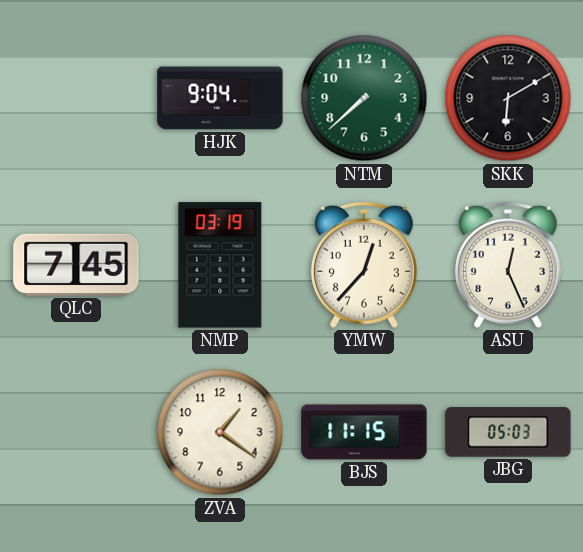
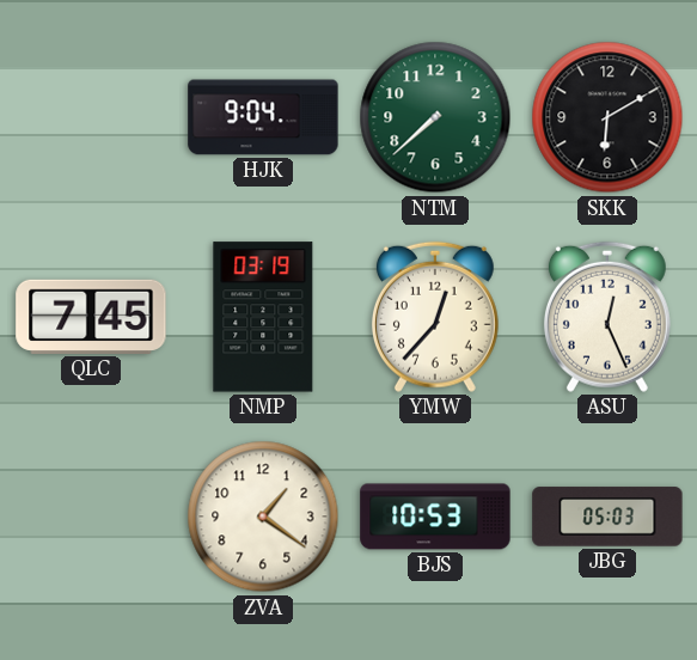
BJS: 11:15 -> 10:53 (435, 517)
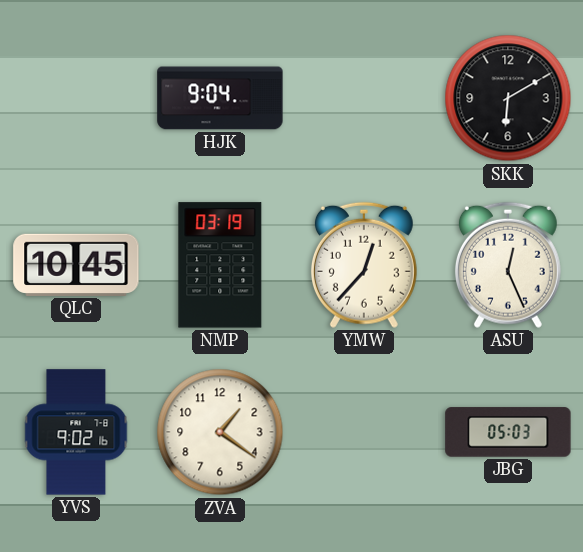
NTM: 7:38 -> none (435, 117)
QLC: 7:45 -> 10:45 (76, 265)
YVS: none -> 9:02 (76, 432)
BJS: 10:53 -> none (435, 517)
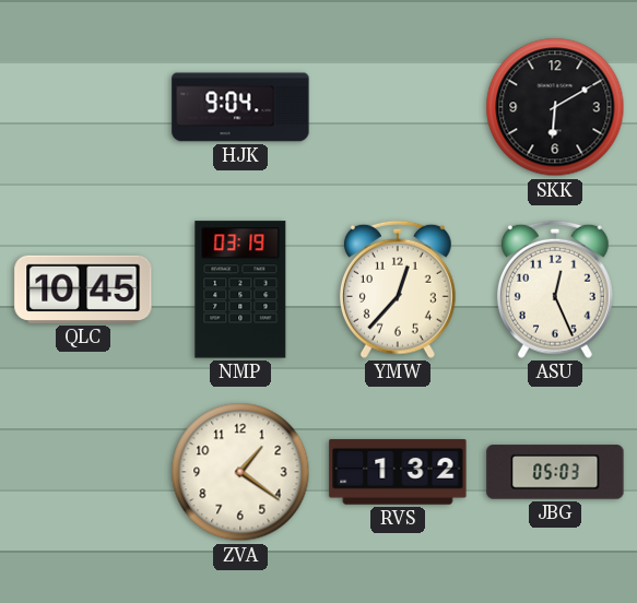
YVS: 9:02 -> none (76, 432)
RVS: none -> 1:32 (398, 472)
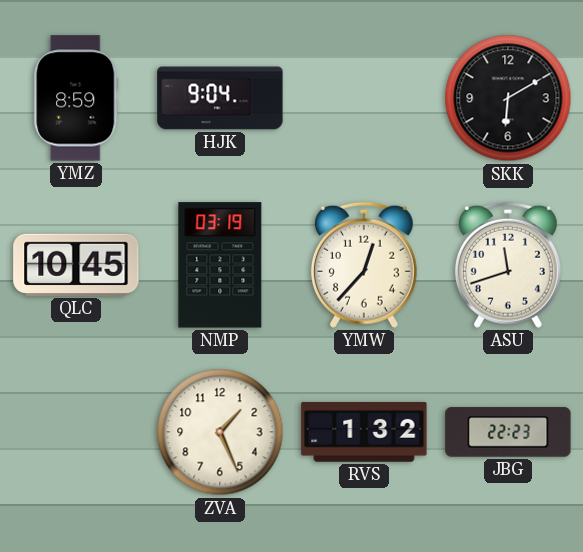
YMZ: none -> 8:59 (76, 98)
ASU: 12:26 -> 11:42 (508, 265)
ZVA: 1:21 -> 1:26 (220, 432)
JBG: 05:03 -> 22:23 (508, 432)
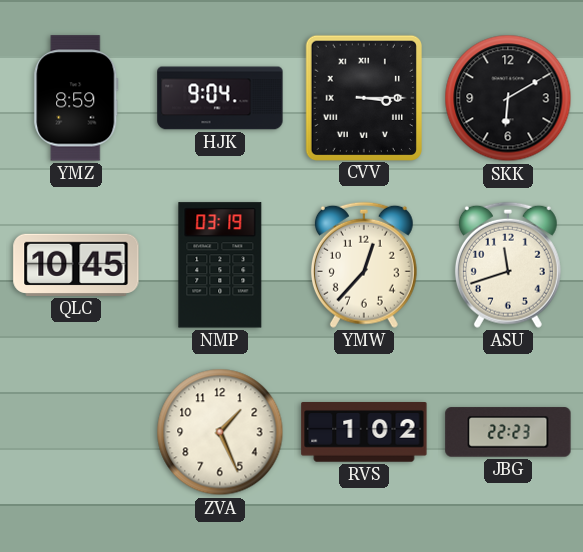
CVV: none -> 3:15 (364, 97)
RVS: 1:32 -> 1:02 (364, 432)
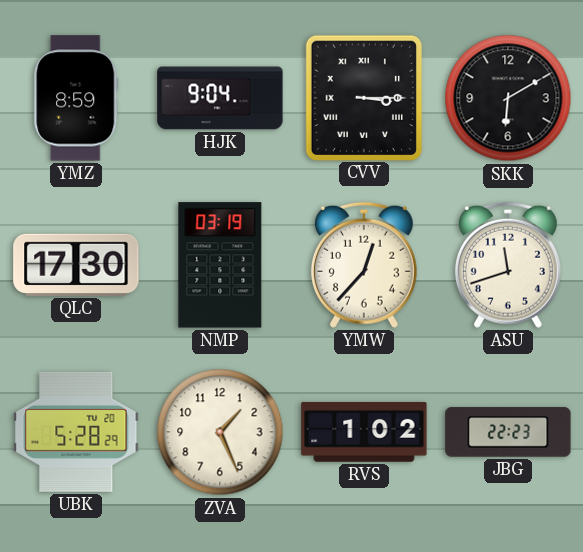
QLC: 10:45 -> 17:30 (76, 265)
UBK: none -> 5:28 (76, 432)
